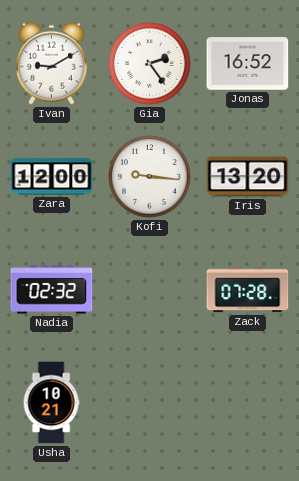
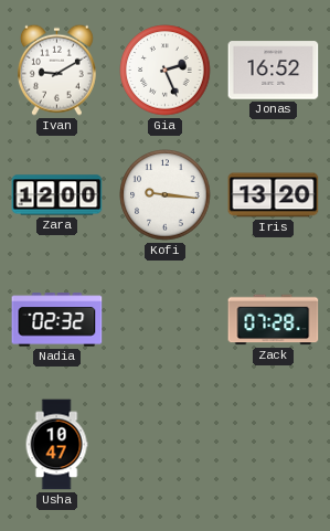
Gia: 2:24 -> 2:26 (166, 71)
Usha: 10:21 -> 10:47 (56, 445)
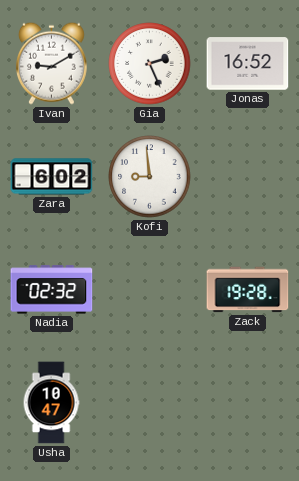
Zara: 12:00 -> 6:02 (52, 177)
Kofi: 9:16 -> 8:59 (150, 177)
Iris: 13:20 -> none (274, 195)
Zack: 07:28 -> 19:28 (248, 290)
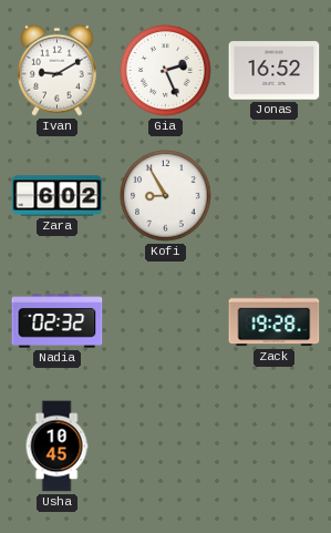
Kofi: 8:59 -> 8:55 (166, 196)
Usha: 10:47 -> 10:45 (56, 447)
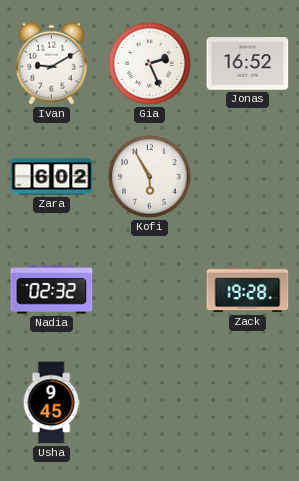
Kofi: 8:55 -> 5:55 (150, 177)
Usha: 10:45 -> 9:45 (51, 403)
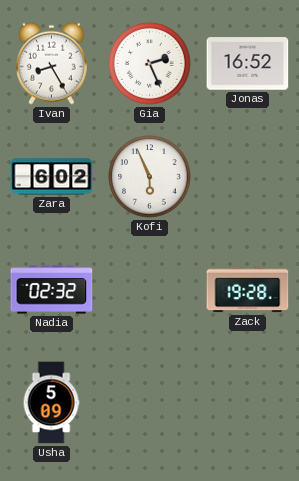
Ivan: 9:10 -> 8:25 (51, 63)
Kofi: 5:55 -> 5:56 (150, 177)
Usha: 9:45 -> 5:09 (51, 403)
